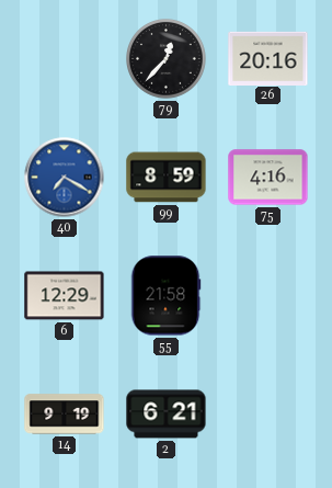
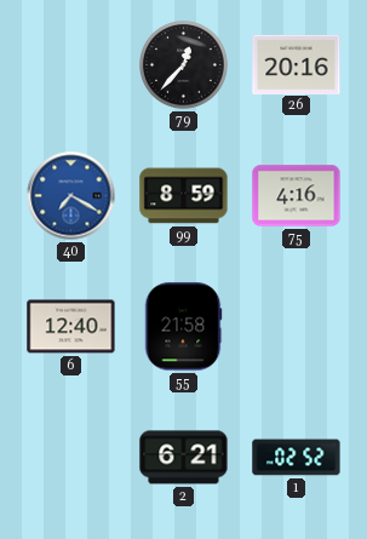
6: 12:29 -> 12:40 (71, 327)
14: 9:19 -> none (65, 415)
1: none -> 02:52 (297, 458)
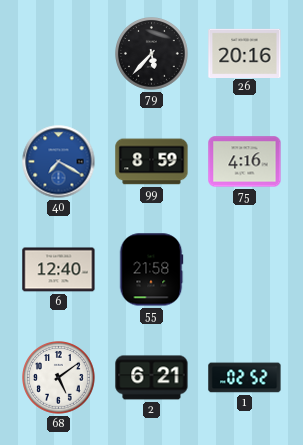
79: 12:37 -> 5:37 (152, 54)
68: none -> 5:09 (59, 378)
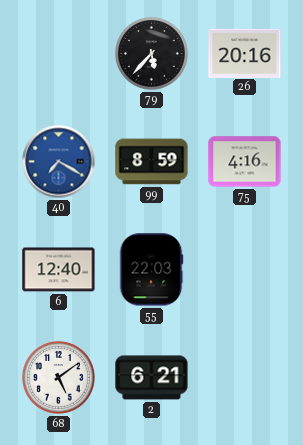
55: 21:58 -> 22:03 (151, 270)
1: 02:52 -> none (245, 378)
